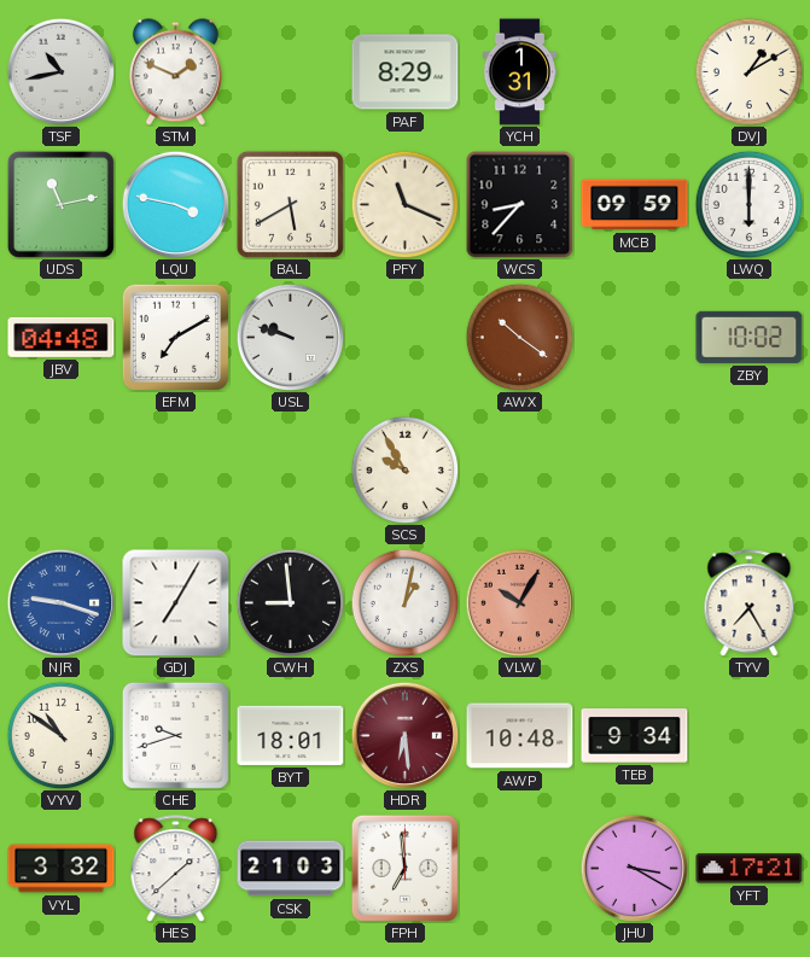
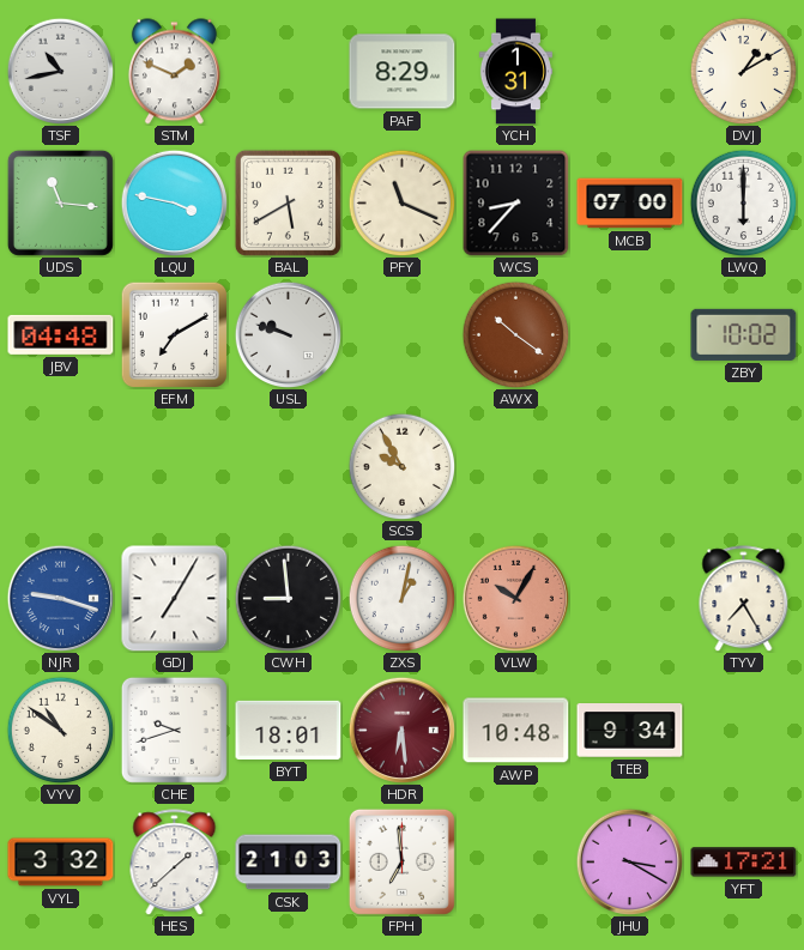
UDS: 11:13 -> 11:16 (60, 202)
MCB: 09:59 -> 07:00 (630, 204)
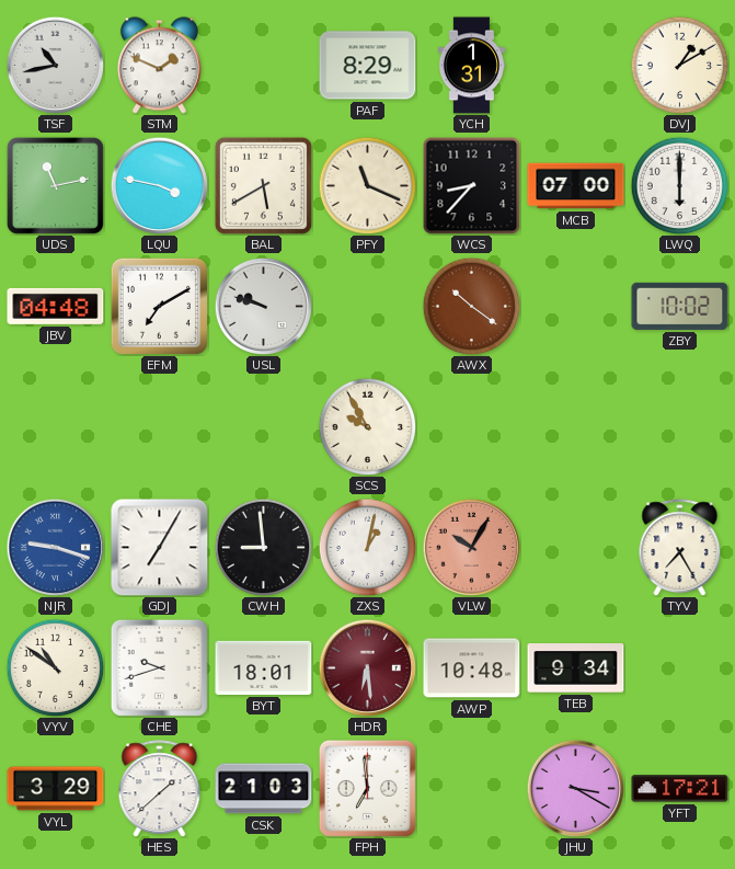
UDS: 11:16 -> 11:13 (55, 185)
VYL: 3:32 -> 3:29 (56, 789)
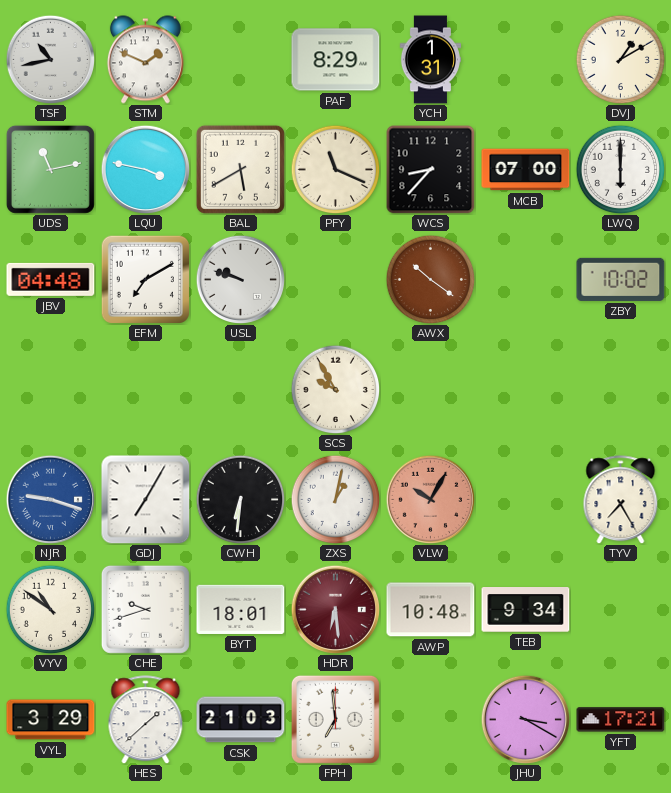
CWH: 8:59 -> 6:31 (240, 499)
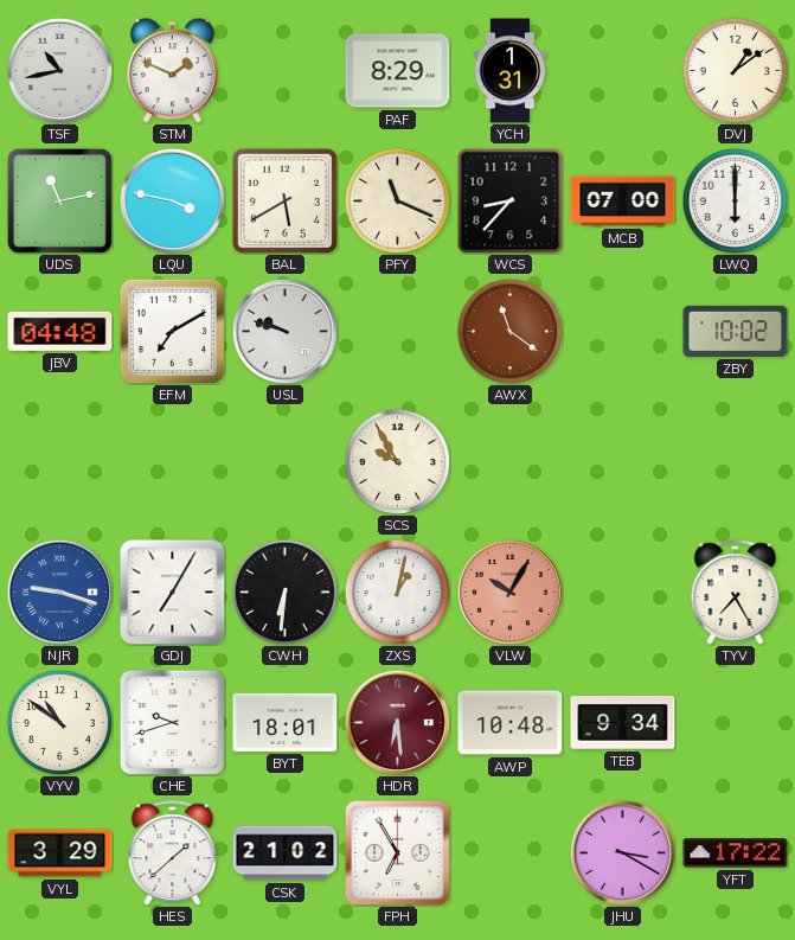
DVJ: 1:10 -> 1:09 (735, 70)
AWX: 10:21 -> 11:21 (509, 331)
CSK: 21:03 -> 21:02 (286, 853)
FPH: 6:59 -> 6:55 (397, 852)
YFT: 17:21 -> 17:22 (736, 853)
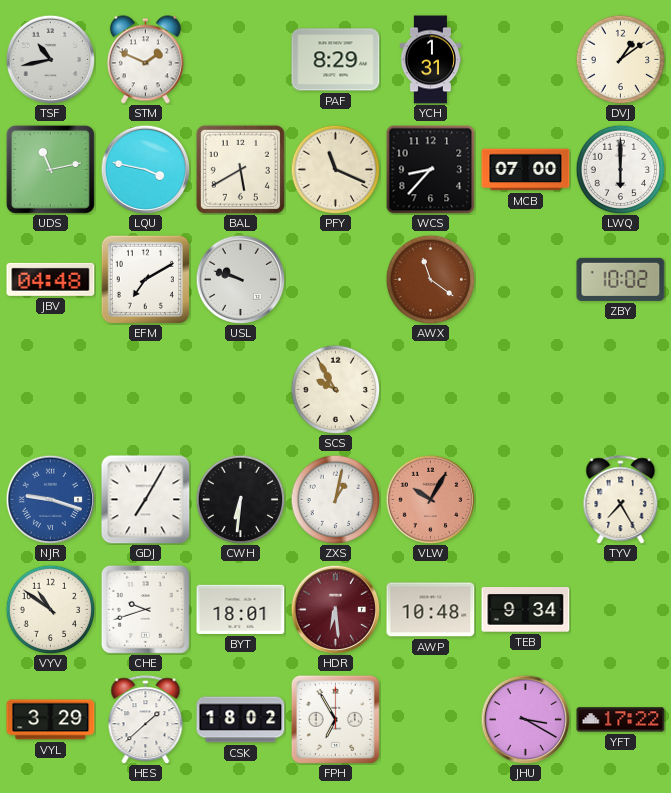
CSK: 21:02 -> 18:02 (241, 720)
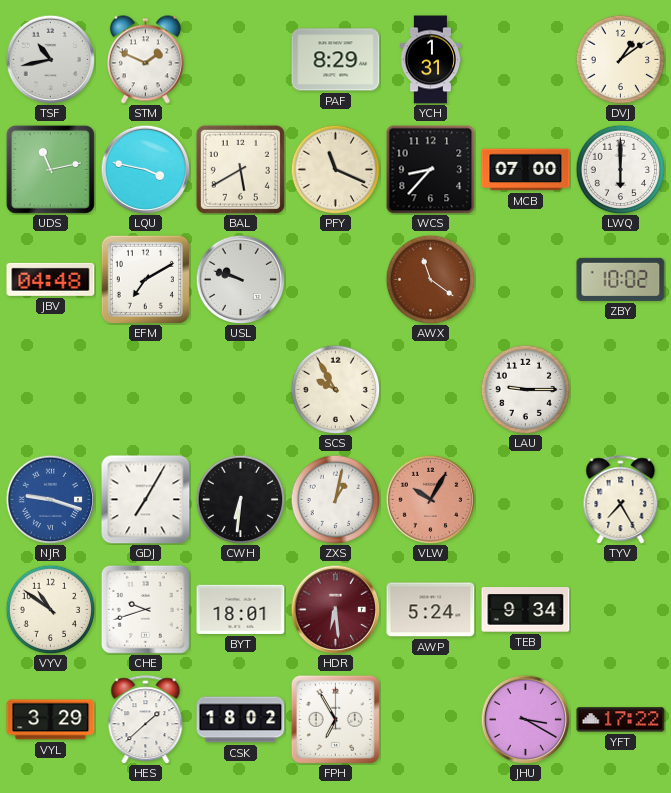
LAU: none -> 9:15 (525, 389)
AWP: 10:48 -> 5:24 (431, 610)
